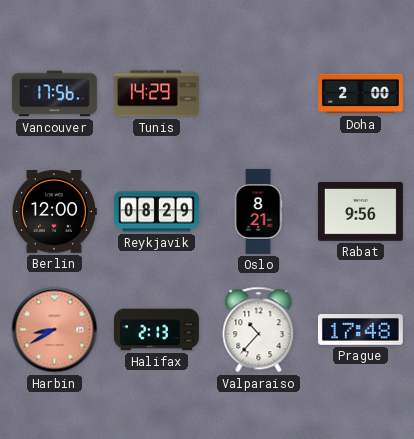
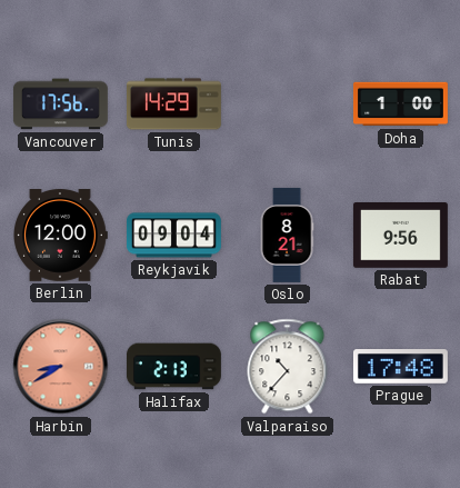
Doha: 2:00 -> 1:00 (400, 104)
Reykjavik: 08:29 -> 09:04 (173, 236)
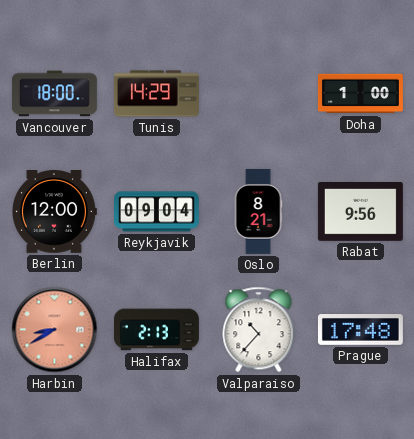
Vancouver: 17:56 -> 18:00 (54, 94)
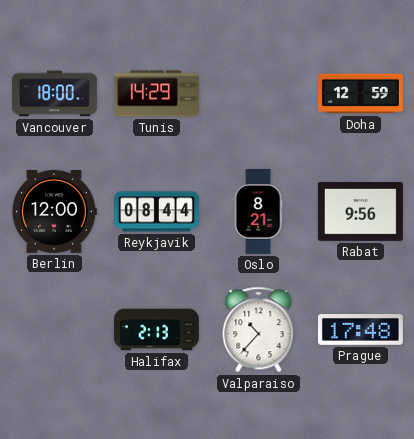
Doha: 1:00 -> 12:59 (360, 94)
Reykjavik: 09:04 -> 08:44 (156, 212)
Harbin: 8:40 -> none (55, 330)
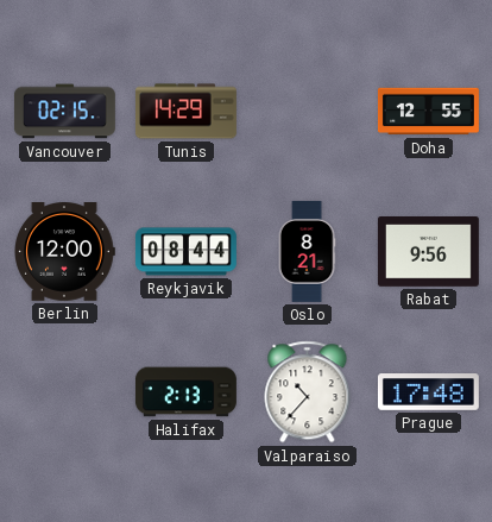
Vancouver: 18:00 -> 02:15 (64, 112)
Doha: 12:59 -> 12:55 (428, 112)
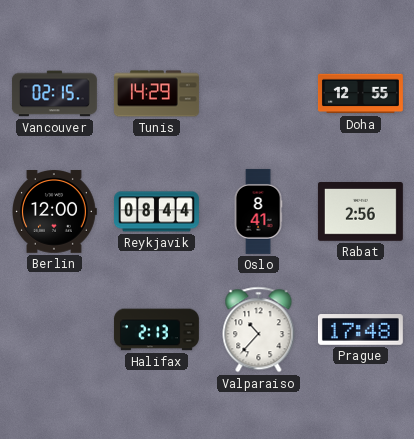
Oslo: 8:21 -> 8:41 (258, 211)
Rabat: 9:56 -> 2:56 (360, 212)
